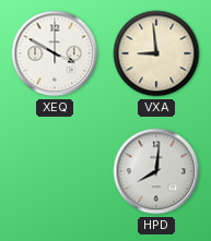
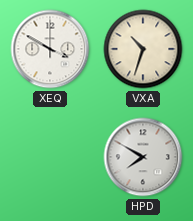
VXA: 8:59 -> 10:33 (143, 49)
HPD: 8:01 -> 7:50 (143, 157)
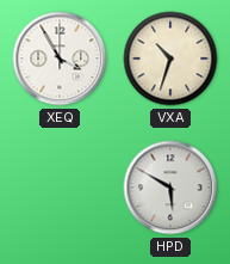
XEQ: 3:50 -> 3:55 (60, 59)
HPD: 7:50 -> 5:50 (170, 188)
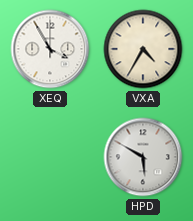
VXA: 10:33 -> 4:35 (143, 49)
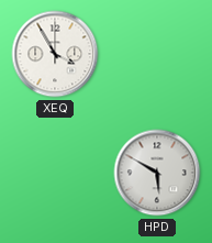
VXA: 4:35 -> none (143, 49)
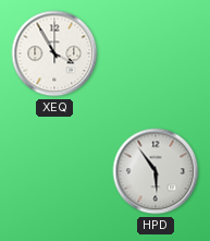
HPD: 5:50 -> 5:54 (156, 171)
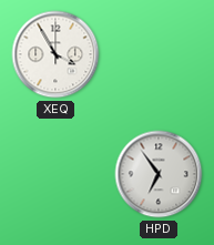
HPD: 5:54 -> 6:54 (159, 174)
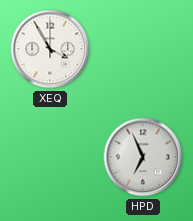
HPD: 6:54 -> 6:56 (143, 157)
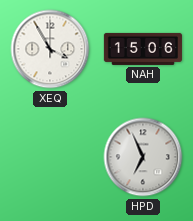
NAH: none -> 15:06 (143, 49)
